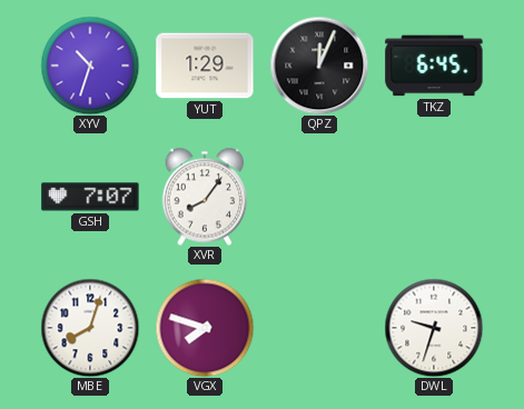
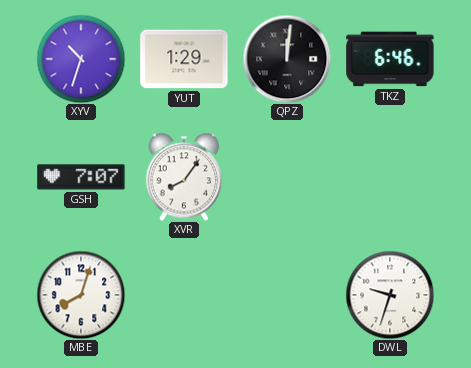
QPZ: 12:04 -> 12:01 (287, 59)
TKZ: 6:45 -> 6:46 (390, 59)
VGX: 7:48 -> none (205, 328)
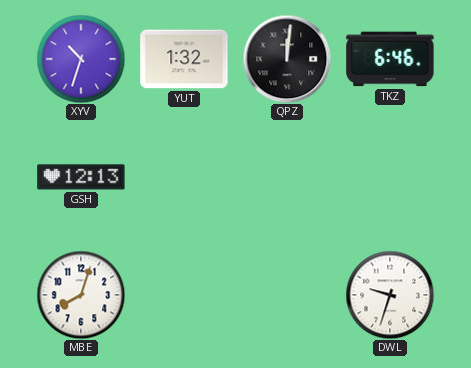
YUT: 1:29 -> 1:32 (184, 59)
GSH: 7:07 -> 12:13 (81, 177)
XVR: 8:06 -> none (184, 177)
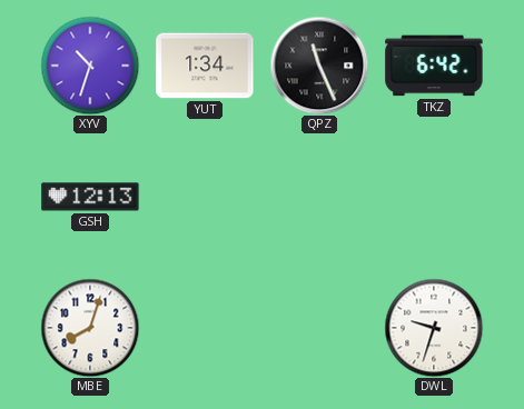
YUT: 1:32 -> 1:34 (205, 66)
QPZ: 12:01 -> 11:26 (319, 66)
TKZ: 6:46 -> 6:42 (434, 66)
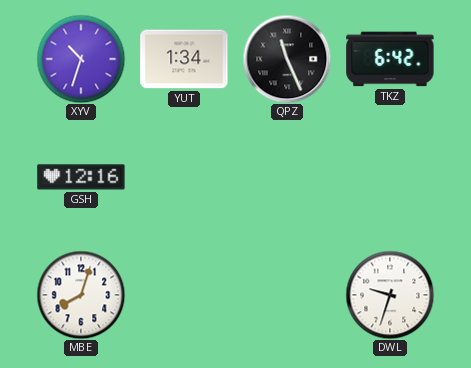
GSH: 12:13 -> 12:16 (81, 177)
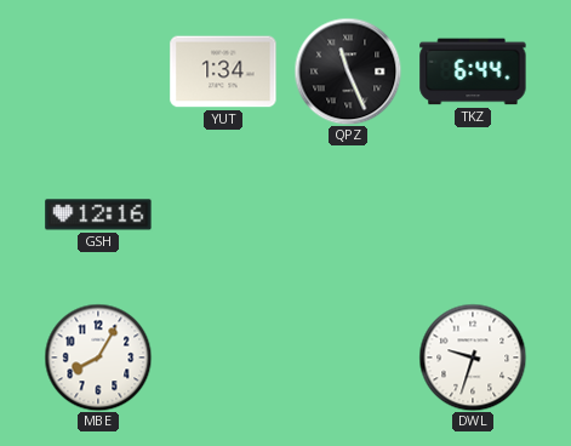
XYV: 10:33 -> none (81, 59)
TKZ: 6:42 -> 6:44 (473, 72)
MBE: 8:03 -> 8:05 (98, 358)
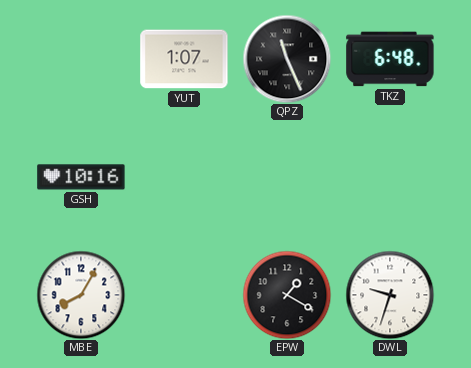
YUT: 1:34 -> 1:07 (184, 59)
TKZ: 6:44 -> 6:48 (390, 59)
GSH: 12:16 -> 10:16 (81, 177)
EPW: none -> 1:20 (287, 295)
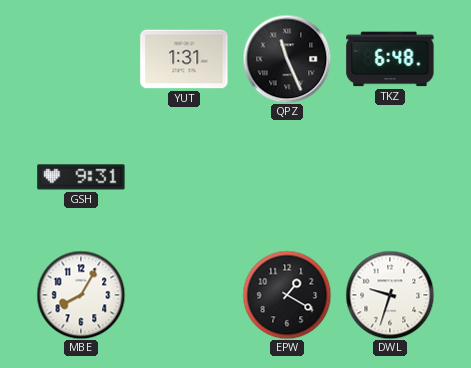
YUT: 1:07 -> 1:31 (184, 59)
GSH: 10:16 -> 9:31 (81, 177)
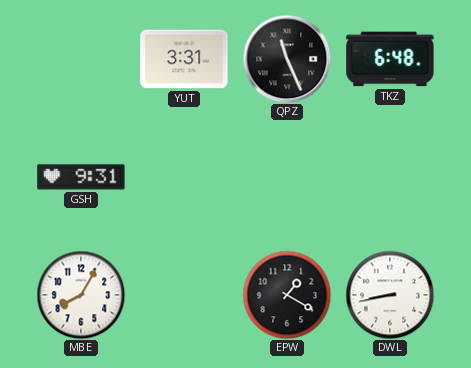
YUT: 1:31 -> 3:31 (184, 59)
DWL: 9:33 -> 8:43 (390, 295)
